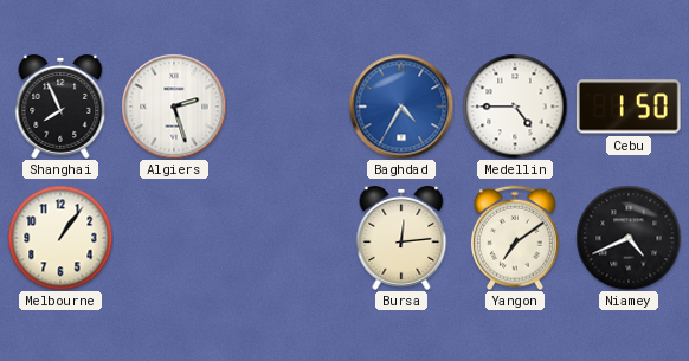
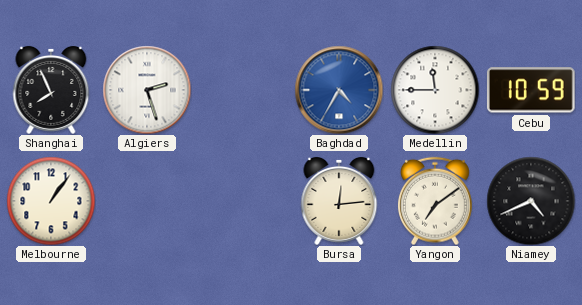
Medellin: 4:45 -> 11:45 (435, 90)
Cebu: 1:50 -> 10:59 (531, 90)
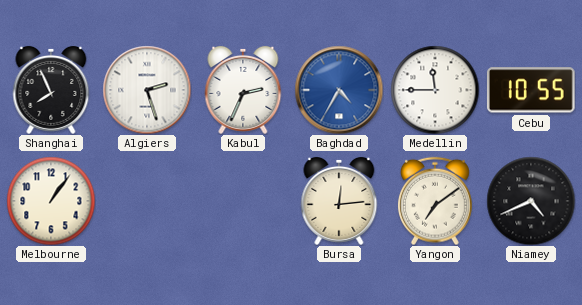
Kabul: none -> 2:34 (243, 90)
Cebu: 10:59 -> 10:55 (531, 90)
